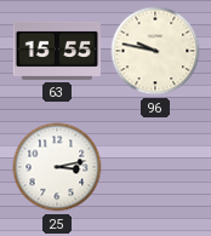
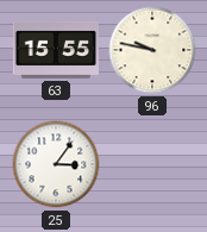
25: 3:13 -> 3:06 (56, 164)
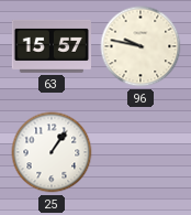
63: 15:55 -> 15:57 (50, 46)
25: 3:06 -> 1:06 (52, 152)
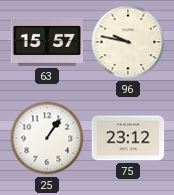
75: none -> 23:12 (128, 138)
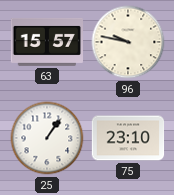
75: 23:12 -> 23:10 (128, 138)
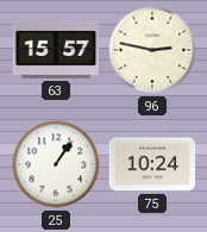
96: 9:47 -> 2:47 (152, 50)
75: 23:10 -> 10:24 (152, 164)
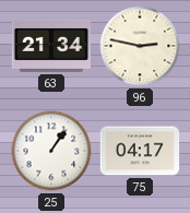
63: 15:57 -> 21:34 (50, 46)
75: 10:24 -> 04:17 (140, 151)
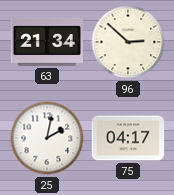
96: 2:47 -> 2:52 (128, 42)
25: 1:06 -> 2:02 (47, 138)
